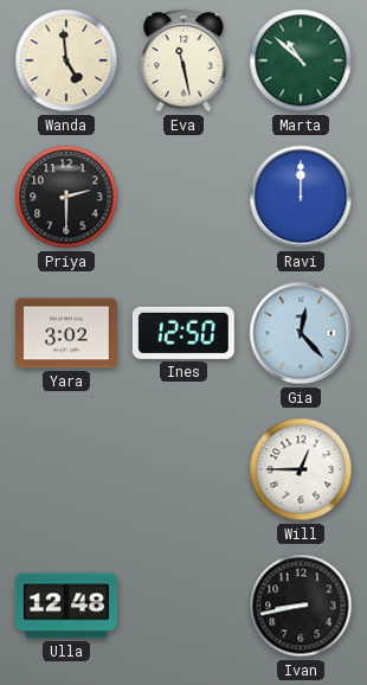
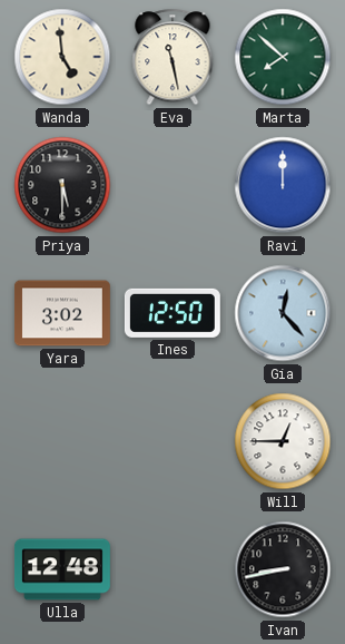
Marta: 10:52 -> 7:52 (283, 57)
Priya: 2:30 -> 5:30 (62, 185)
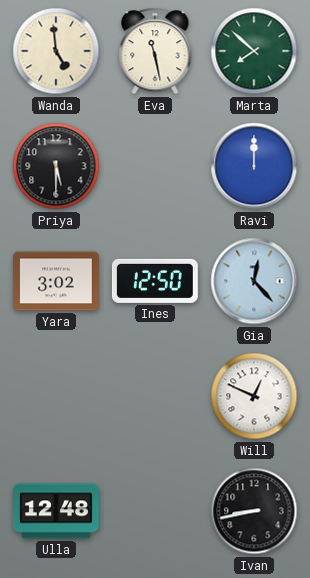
Will: 12:45 -> 12:49 (254, 396)
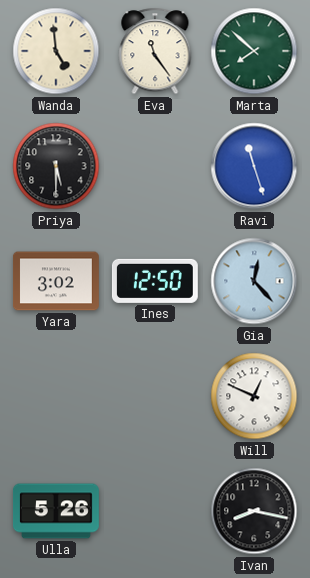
Eva: 11:28 -> 11:24 (155, 51)
Ravi: 12:00 -> 11:27 (254, 166)
Ulla: 12:48 -> 5:26 (56, 511)
Ivan: 8:43 -> 8:17 (254, 511)
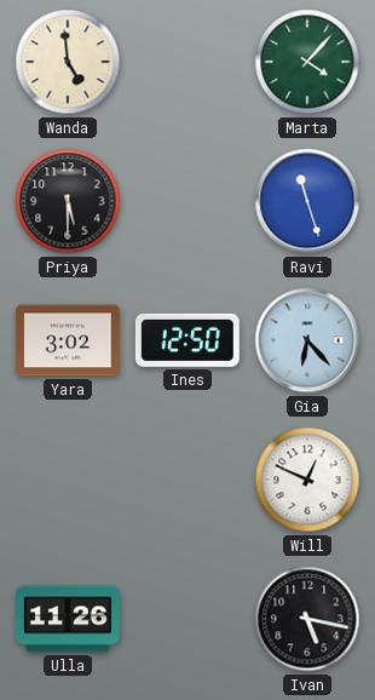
Eva: 11:24 -> none (155, 51)
Marta: 7:52 -> 4:07 (307, 62)
Gia: 12:23 -> 6:23 (307, 340)
Ulla: 5:26 -> 11:26 (68, 619)
Ivan: 8:17 -> 5:17 (307, 619)
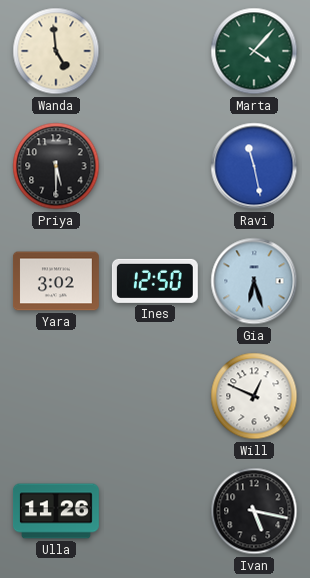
Ravi: 11:27 -> 11:28 (254, 166)
Gia: 6:23 -> 6:27 (254, 281)
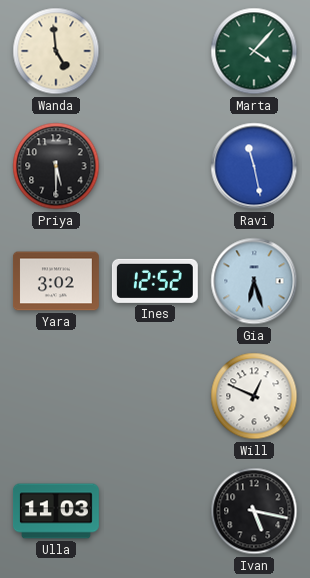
Ines: 12:50 -> 12:52 (155, 281)
Ulla: 11:26 -> 11:03 (56, 511)
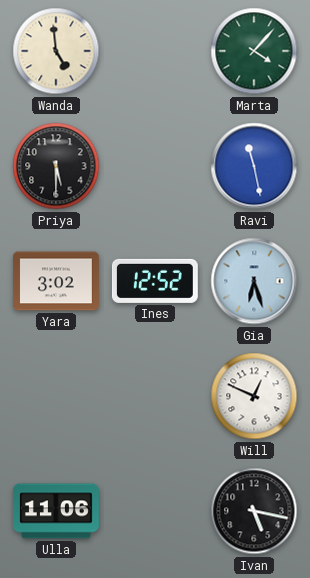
Ulla: 11:03 -> 11:06 (56, 511)
